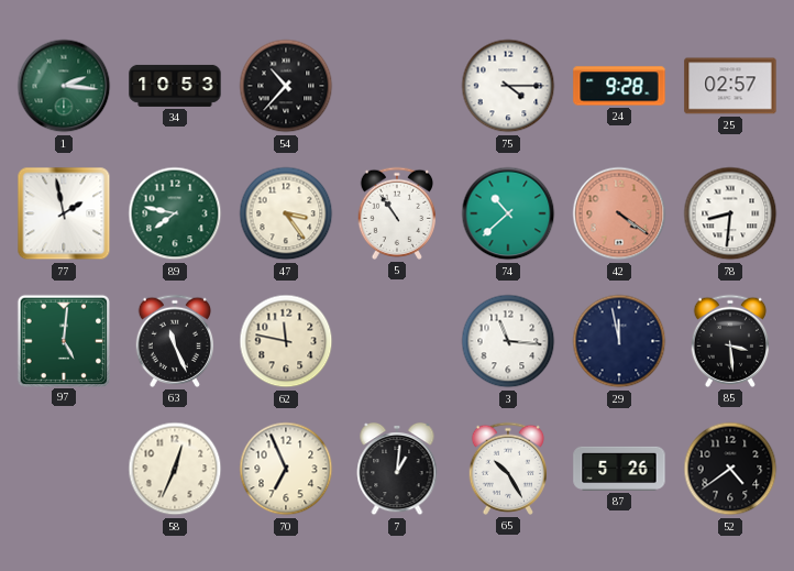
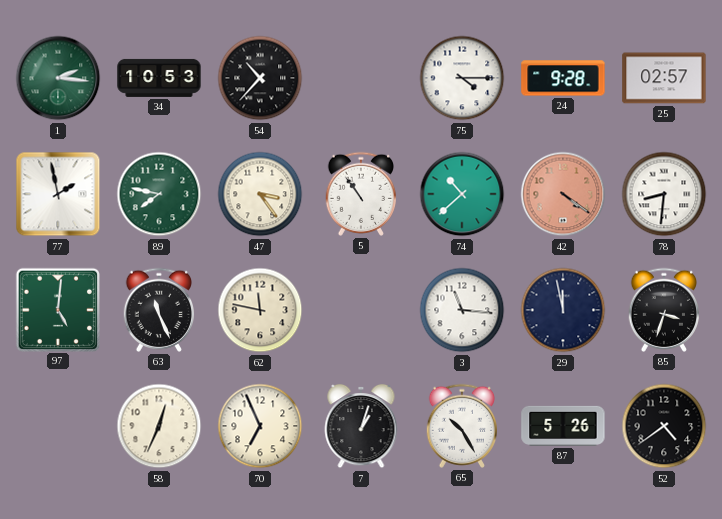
85: 3:29 -> 3:33 (663, 310)
7: 1:01 -> 1:03 (361, 426)
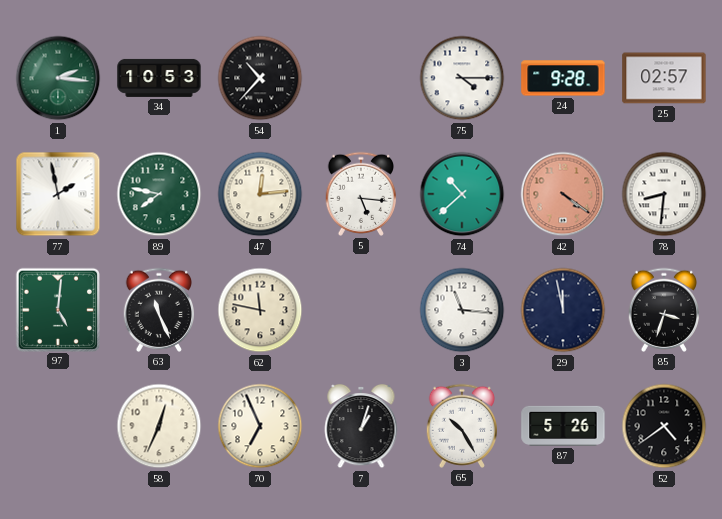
47: 3:24 -> 12:14 (260, 194)
5: 10:54 -> 5:16 (360, 194)
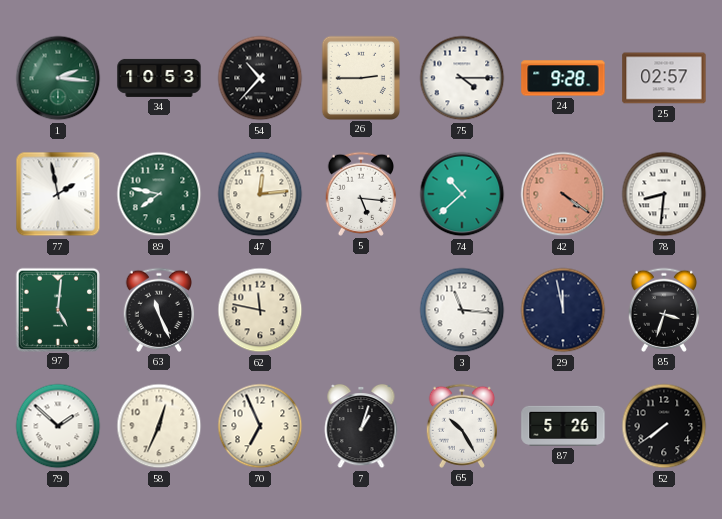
26: none -> 2:45 (360, 77)
79: none -> 1:52 (58, 426)
52: 4:39 -> 7:39 (664, 426)
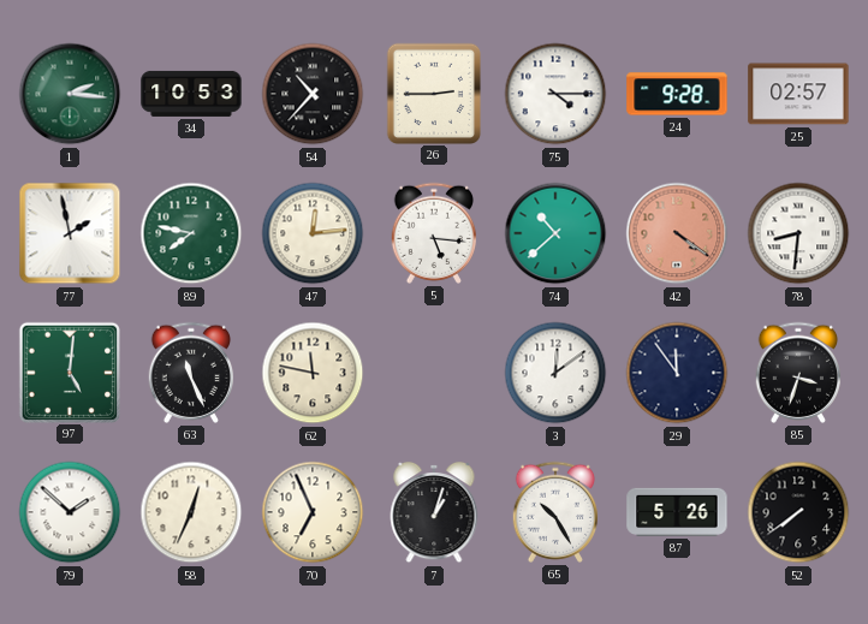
3: 11:16 -> 12:09 (555, 373)
29: 11:58 -> 11:54 (677, 373)
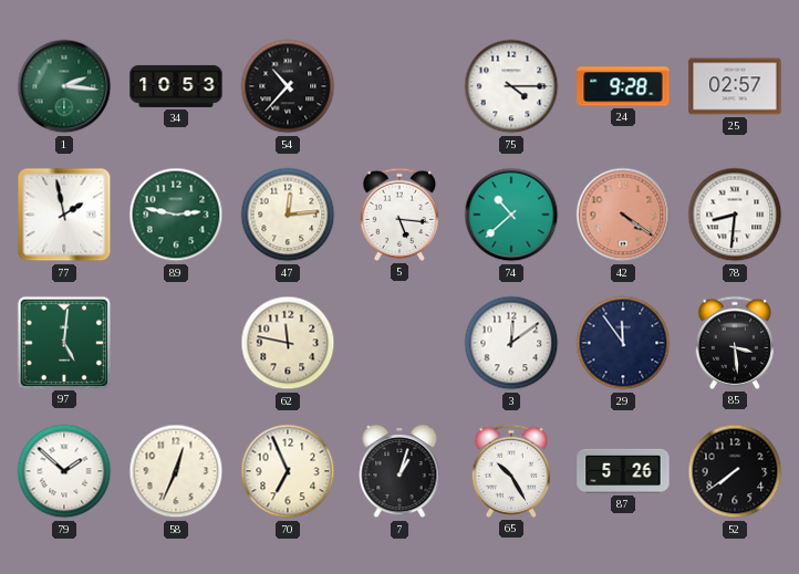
26: 2:45 -> none (433, 93)
89: 7:47 -> 2:47 (176, 215)
63: 11:26 -> none (190, 373)
85: 3:33 -> 3:29 (734, 343)
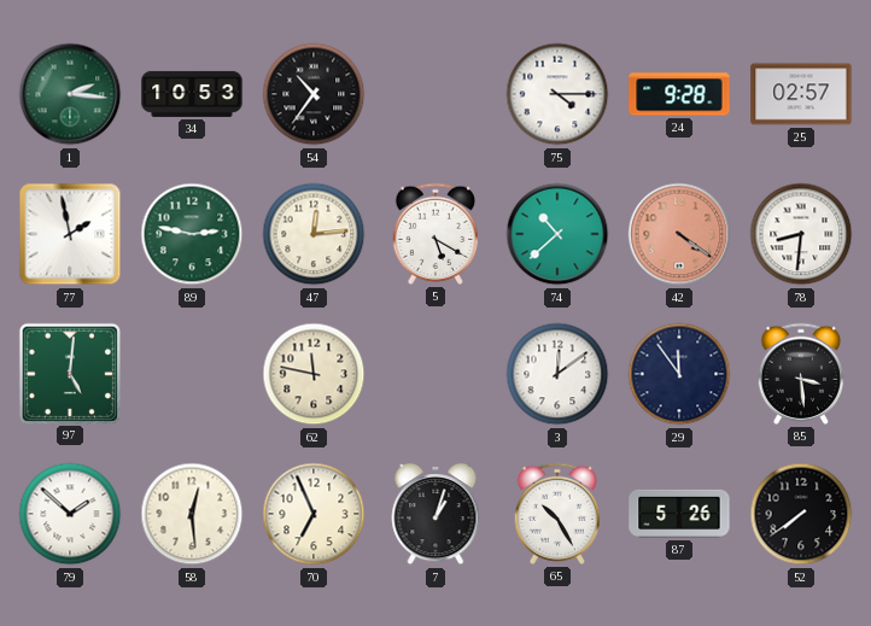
54: 10:37 -> 10:36 (314, 94)
5: 5:16 -> 5:20 (434, 234)
58: 12:34 -> 12:29 (192, 514)
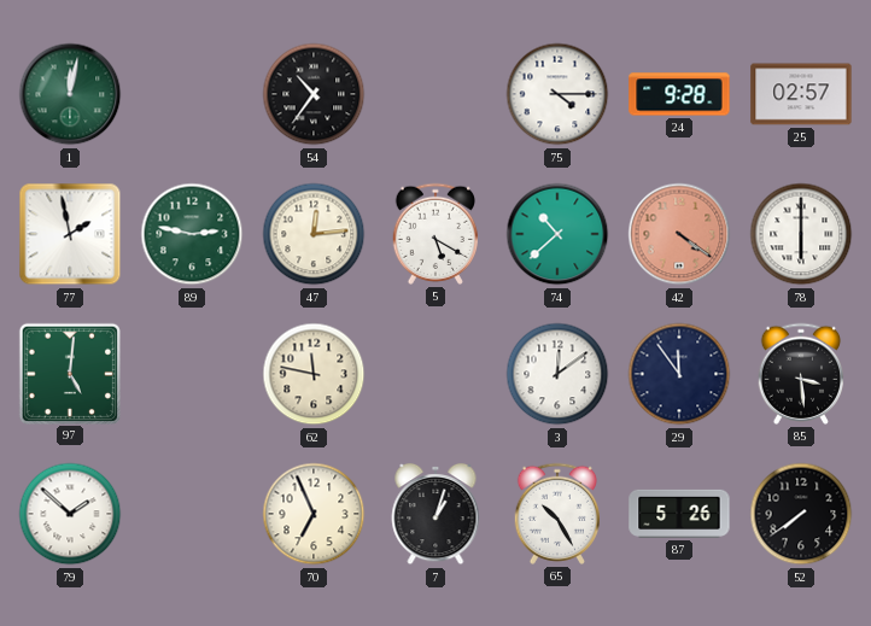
1: 2:16 -> 12:02 (70, 94)
34: 10:53 -> none (192, 94)
78: 8:31 -> 6:00 (801, 234)
58: 12:29 -> none (192, 514)
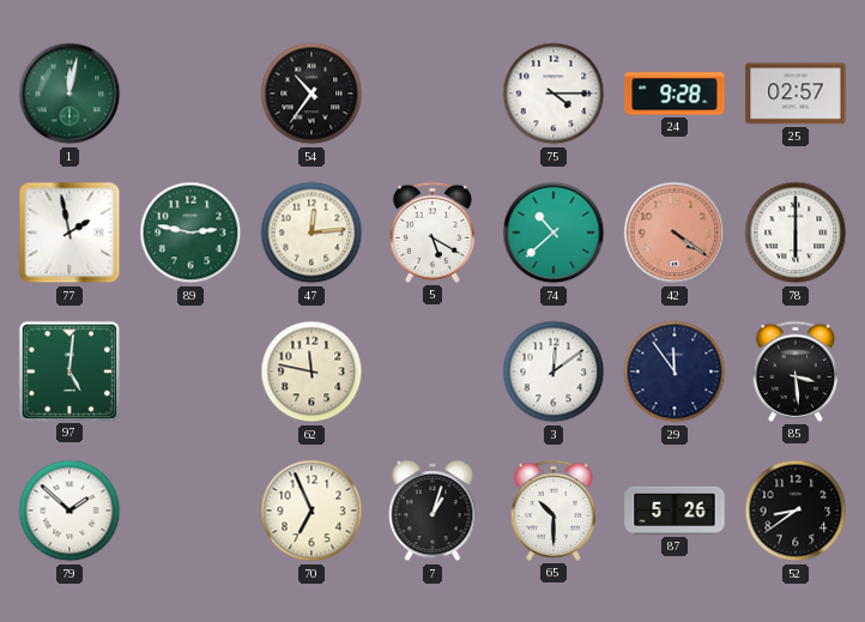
65: 10:25 -> 10:30 (552, 511)
52: 7:39 -> 8:39 (796, 511)
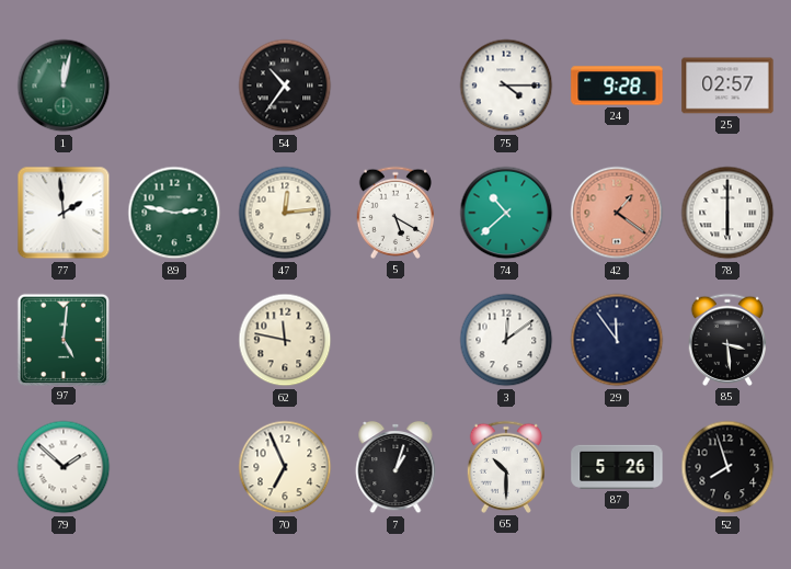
77: 1:58 -> 1:59 (64, 213)
42: 4:21 -> 1:21 (617, 213)
52: 8:39 -> 7:57 (727, 467)
